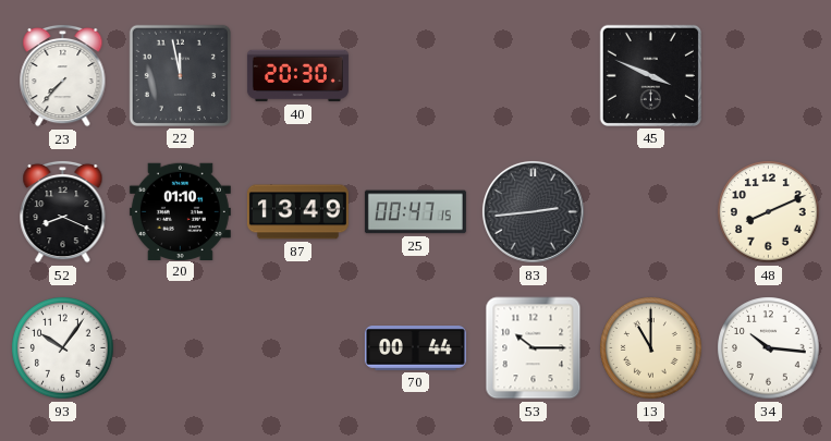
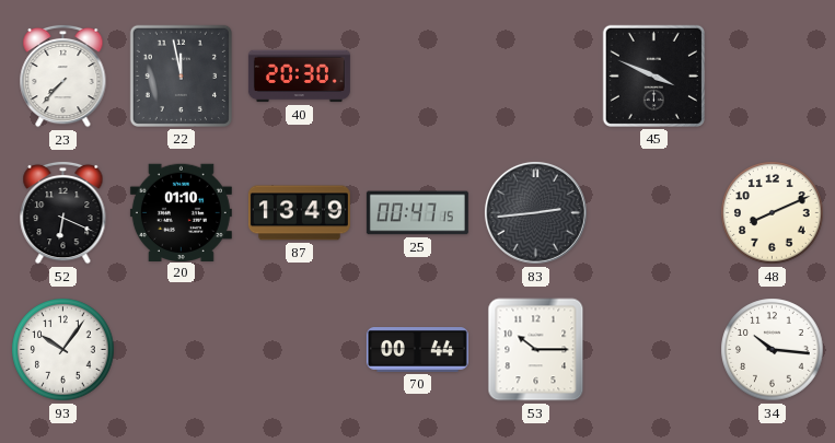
52: 8:19 -> 6:19 (63, 212)
13: 11:00 -> none (651, 348)
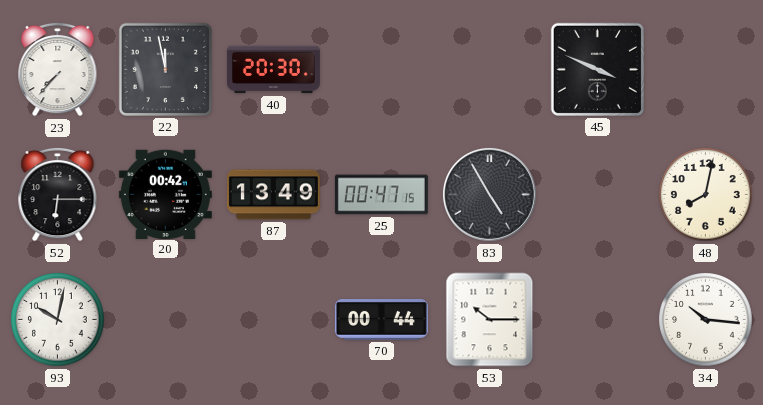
52: 6:19 -> 6:15 (58, 194)
20: 01:10 -> 00:42 (165, 194)
83: 2:44 -> 4:55 (490, 195)
48: 8:11 -> 8:02 (706, 195)
93: 10:06 -> 10:02 (58, 320)
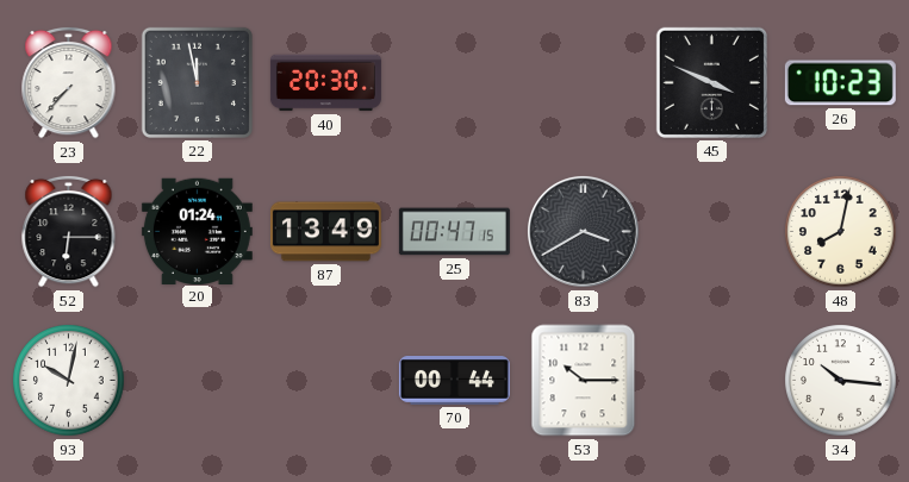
26: none -> 10:23 (840, 83)
20: 00:42 -> 01:24 (197, 231)
83: 4:55 -> 3:40 (584, 232)
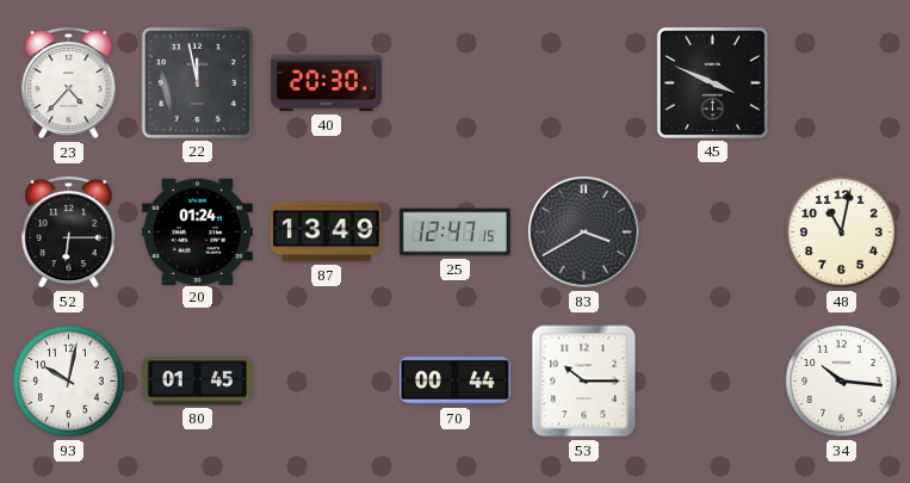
23: 7:37 -> 4:37 (69, 82)
26: 10:23 -> none (840, 83)
25: 00:47 -> 12:47 (454, 233)
48: 8:02 -> 11:02 (842, 233)
80: none -> 01:45 (197, 382)
